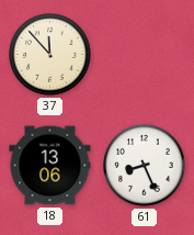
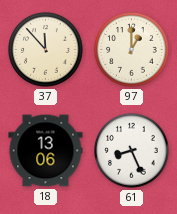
97: none -> 1:00 (132, 50)
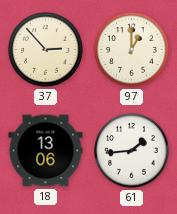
37: 11:53 -> 2:53 (46, 50)
61: 8:26 -> 1:44 (132, 151)
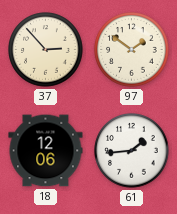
97: 1:00 -> 1:51 (132, 50)
18: 13:06 -> 12:06 (46, 151)
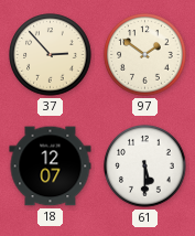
18: 12:06 -> 12:07 (51, 167)
61: 1:44 -> 5:30 (145, 167)
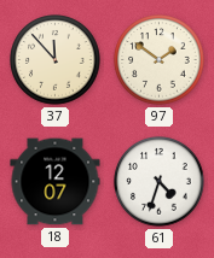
37: 2:53 -> 11:53 (56, 60)
61: 5:30 -> 4:33 (160, 182)
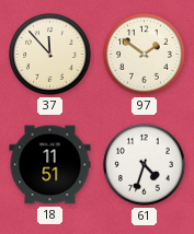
18: 12:07 -> 11:51 (50, 165)
